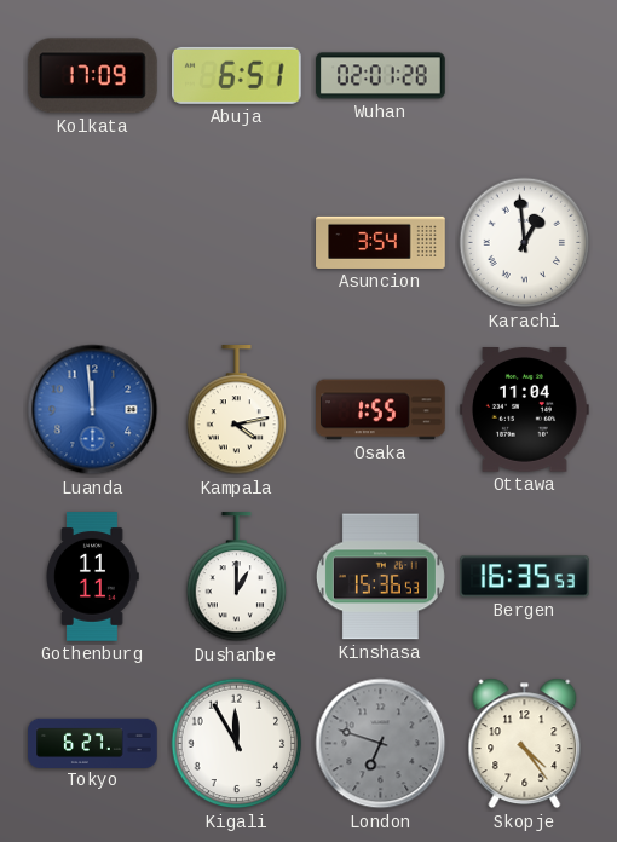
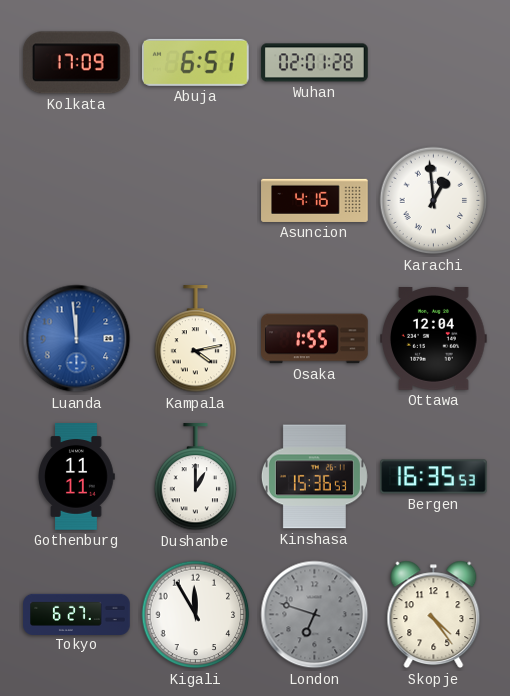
Asuncion: 3:54 -> 4:16 (315, 200)
Ottawa: 11:04 -> 12:04 (434, 339)
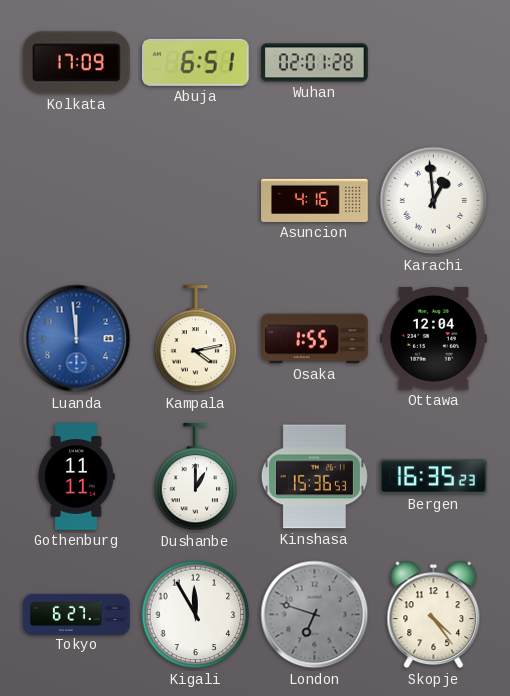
Bergen: 16:35:53 -> 16:35:23 (434, 477)
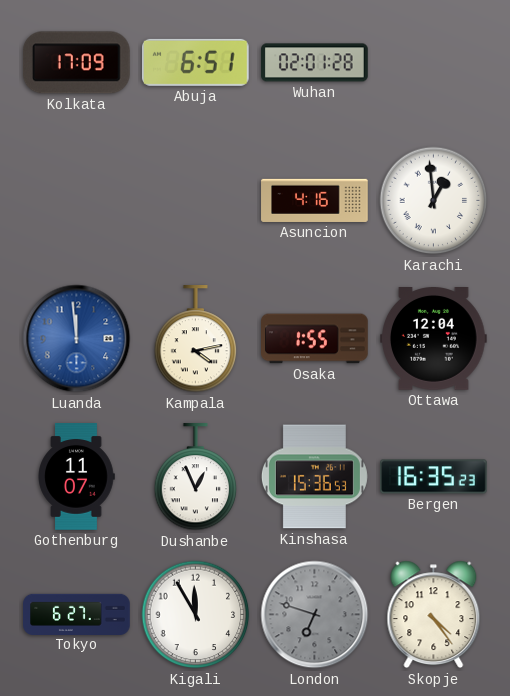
Gothenburg: 11:11 -> 11:07 (76, 477)
Dushanbe: 1:00 -> 12:56 (196, 478)
